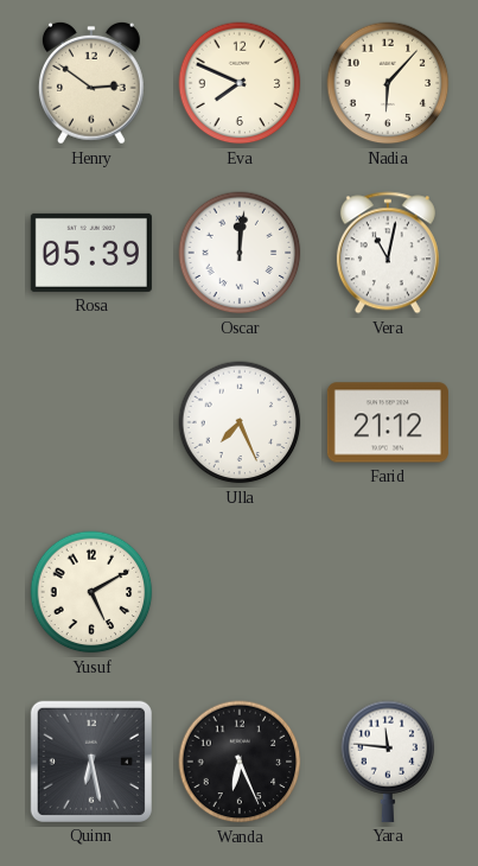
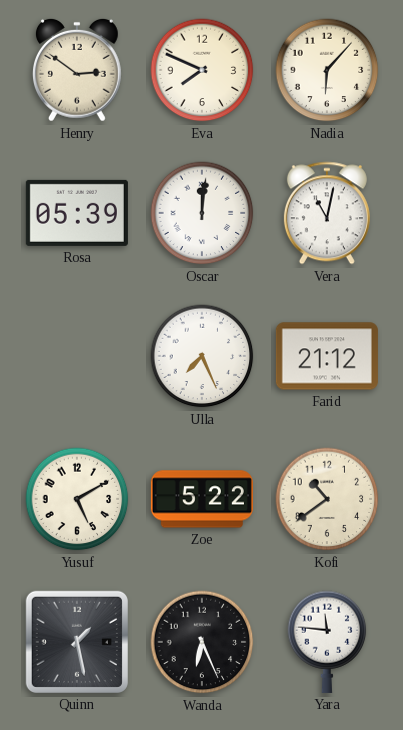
Zoe: none -> 5:22 (202, 499)
Kofi: none -> 10:39 (327, 499)
Quinn: 6:28 -> 1:28 (77, 642)
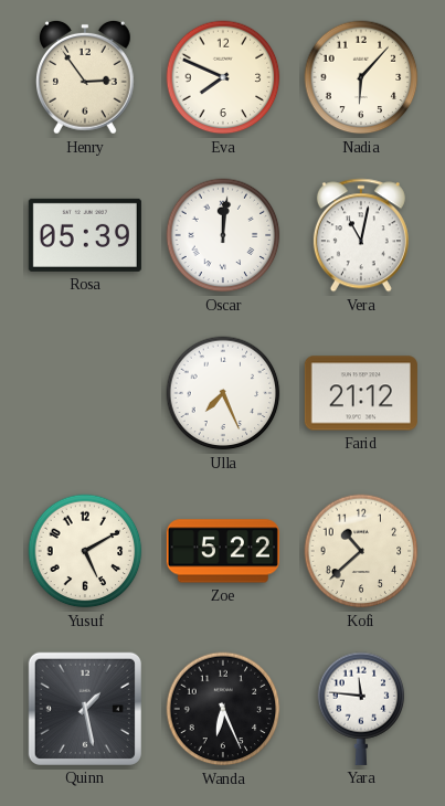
Henry: 2:51 -> 2:54 (85, 77)
Kofi: 10:39 -> 10:38 (361, 551)
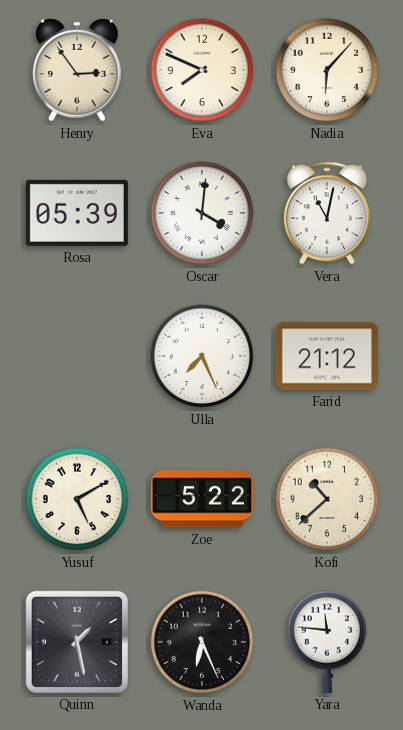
Oscar: 12:01 -> 4:01 (202, 213)
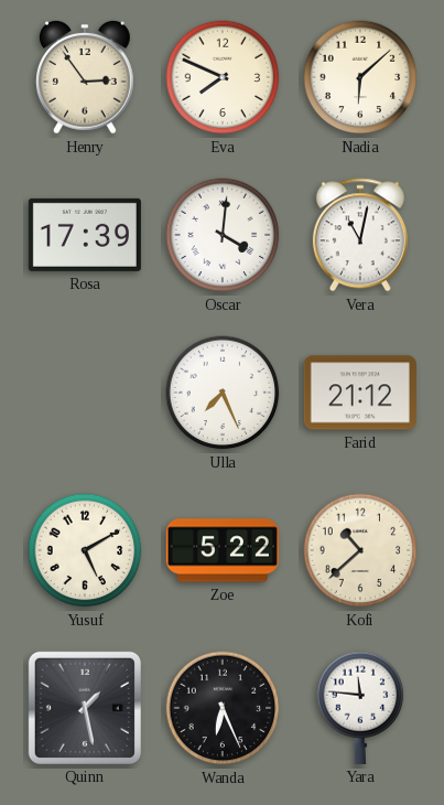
Nadia: 6:07 -> 6:08 (360, 77)
Rosa: 05:39 -> 17:39 (85, 235)
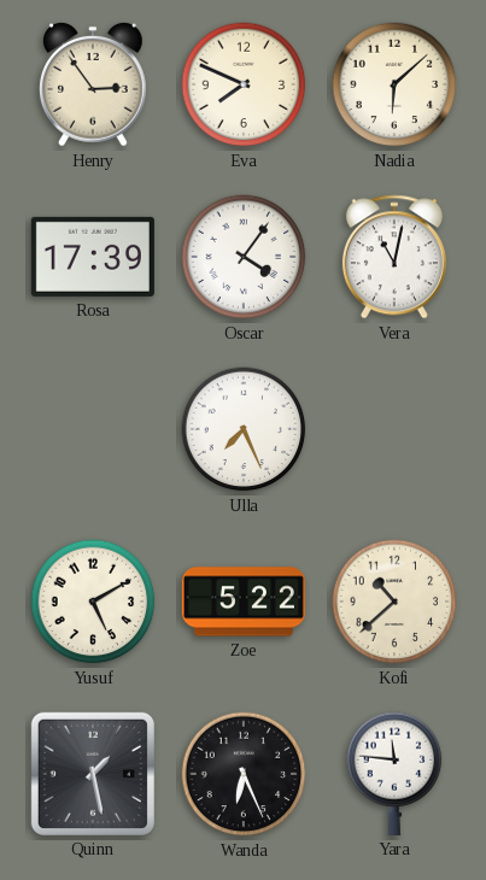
Oscar: 4:01 -> 4:06 (244, 257)
Farid: 21:12 -> none (360, 393)
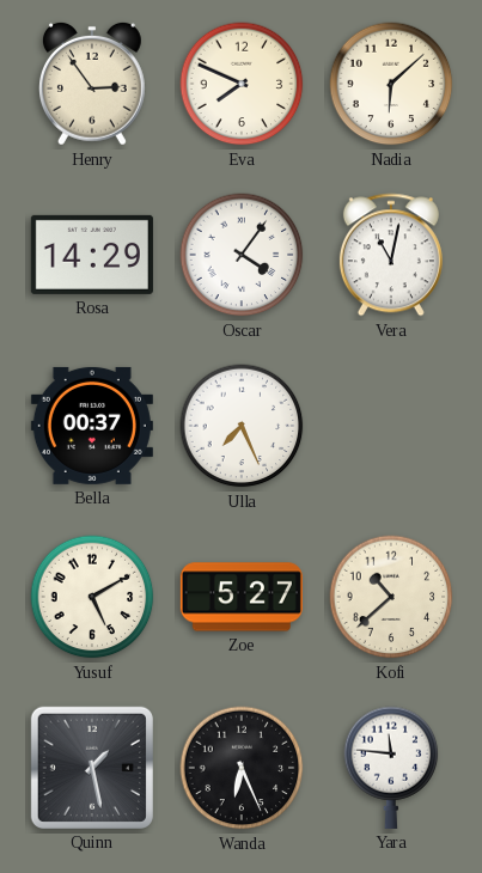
Rosa: 17:39 -> 14:29 (92, 255)
Bella: none -> 00:37 (92, 426)
Zoe: 5:22 -> 5:27 (242, 597)
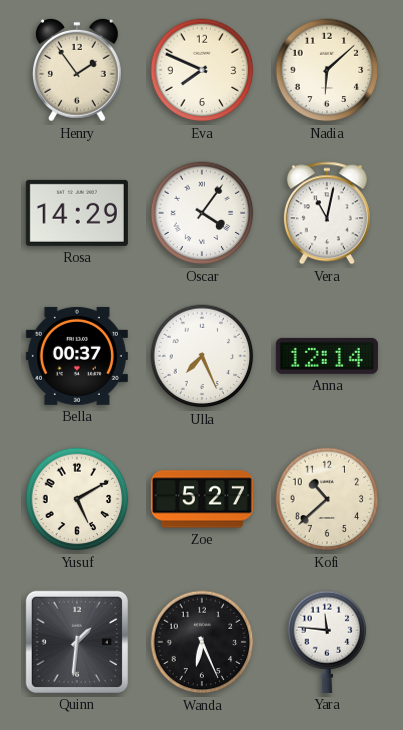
Henry: 2:54 -> 1:54 (77, 70)
Anna: none -> 12:14 (327, 356)
Quinn: 1:28 -> 1:31 (77, 642)
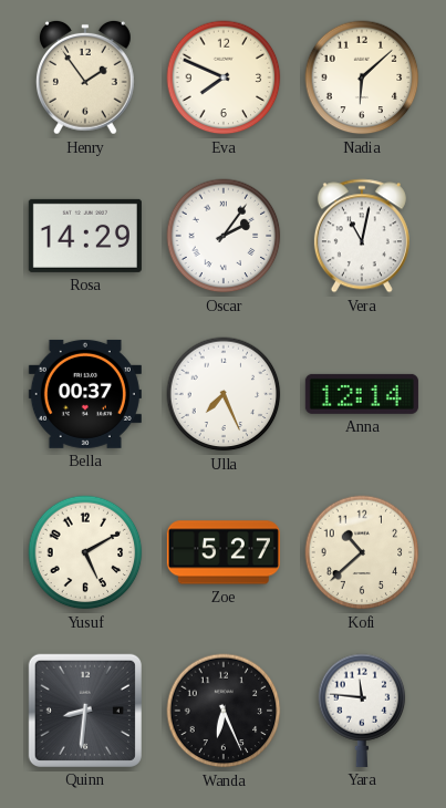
Oscar: 4:06 -> 2:06 (224, 236)
Quinn: 1:31 -> 8:31 (85, 711)
